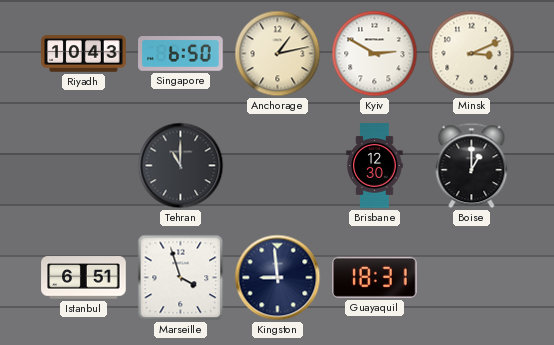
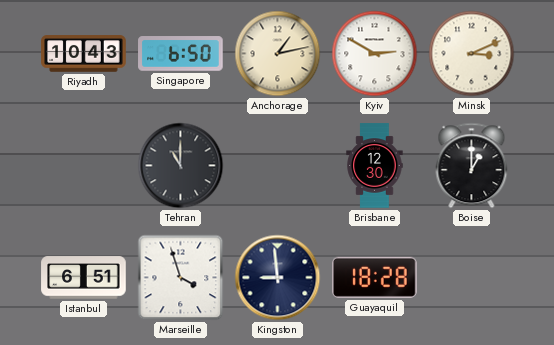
Guayaquil: 18:31 -> 18:28 (375, 277)
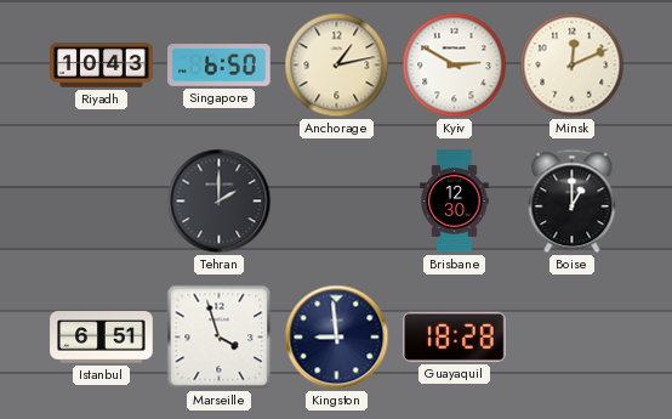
Minsk: 3:11 -> 12:11 (573, 66)
Tehran: 11:00 -> 2:00 (220, 202)
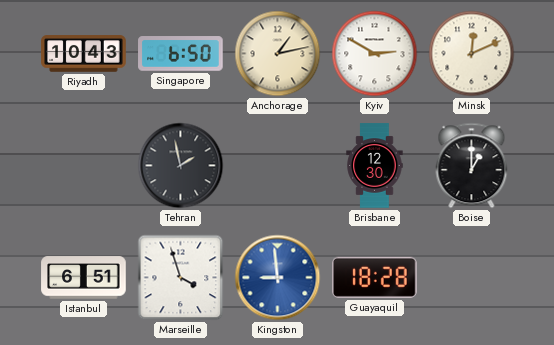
Tehran: 2:00 -> 1:58 (181, 166)
Kingston dial: navy -> blue (278, 278)
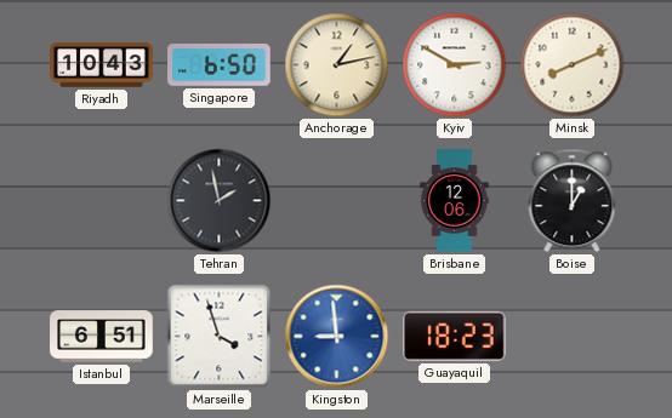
Minsk: 12:11 -> 8:11 (573, 65)
Brisbane: 12:30 -> 12:06 (455, 201)
Guayaquil: 18:28 -> 18:23 (455, 336)
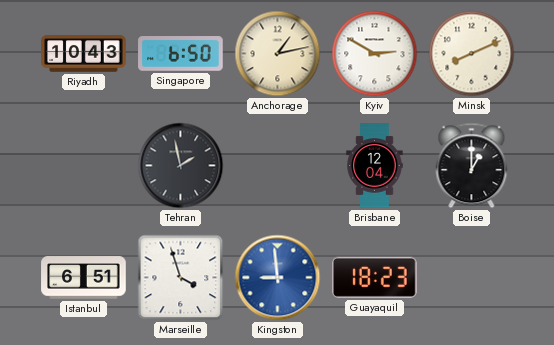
Brisbane: 12:06 -> 12:04 (375, 166)
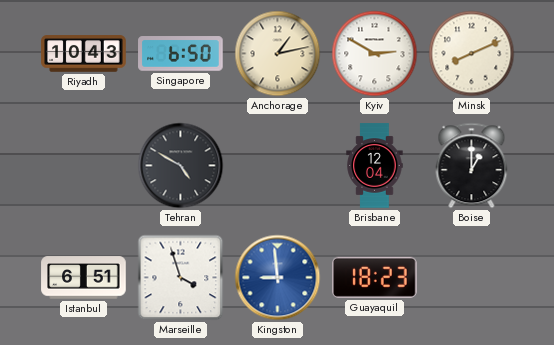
Tehran: 1:58 -> 4:50 (181, 166)
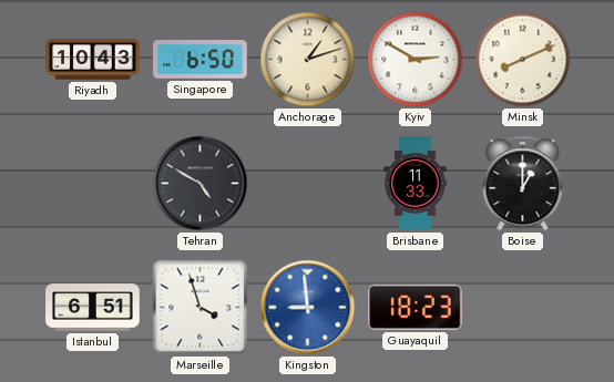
Anchorage: 1:13 -> 1:12 (308, 60)
Brisbane: 12:04 -> 11:33 (416, 184)
